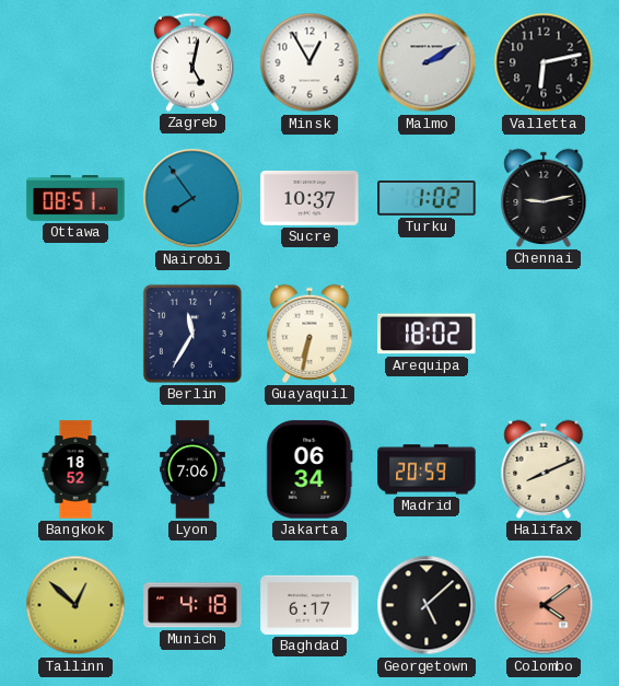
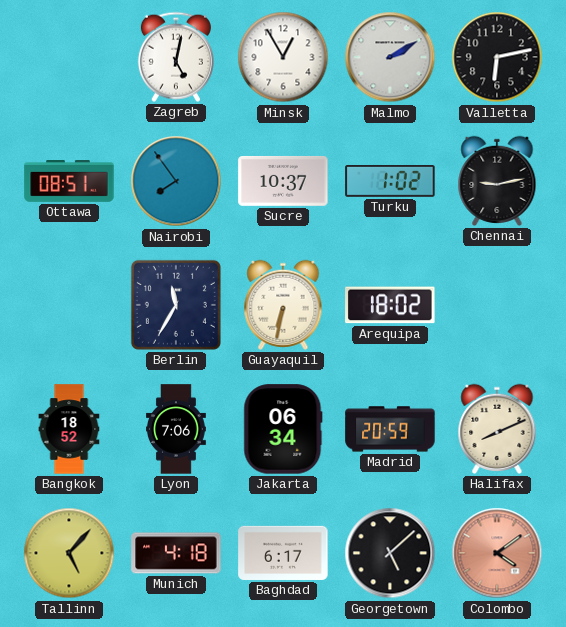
Tallinn: 12:52 -> 5:07 (69, 553)
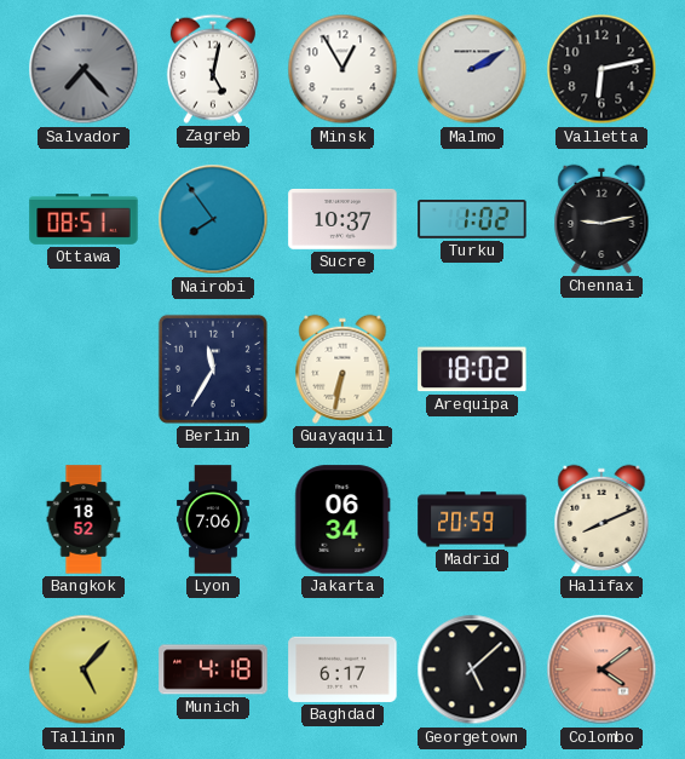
Salvador: none -> 7:23 (84, 69)
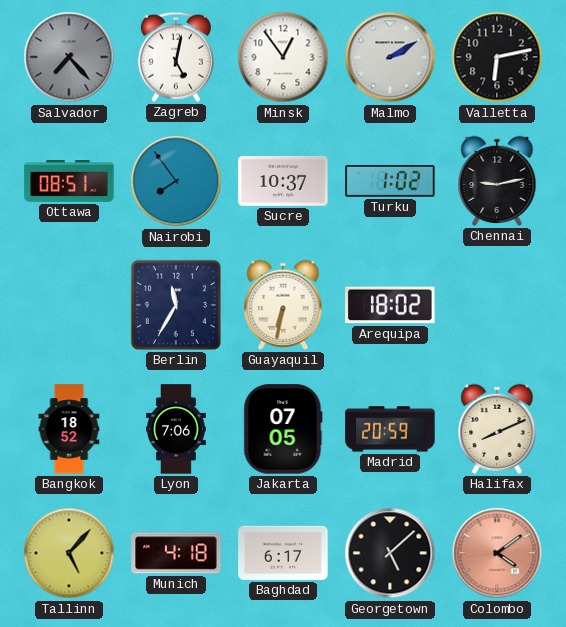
Minsk: 12:55 -> 12:54 (283, 57)
Jakarta: 06:34 -> 07:05 (283, 429)
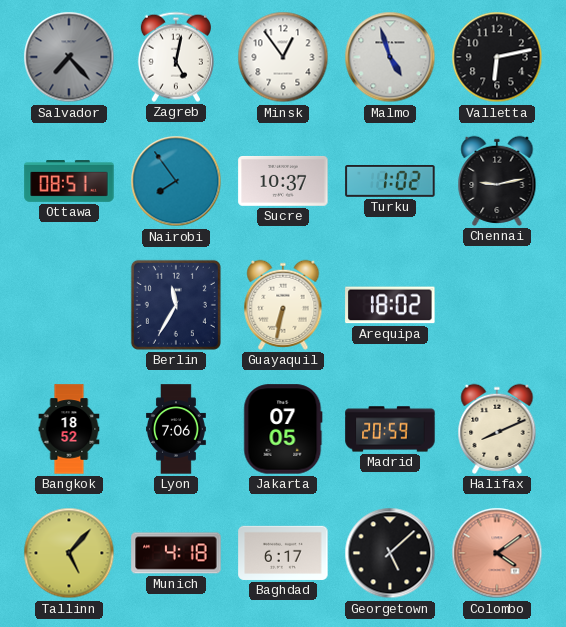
Malmo: 2:10 -> 4:57 (390, 57)
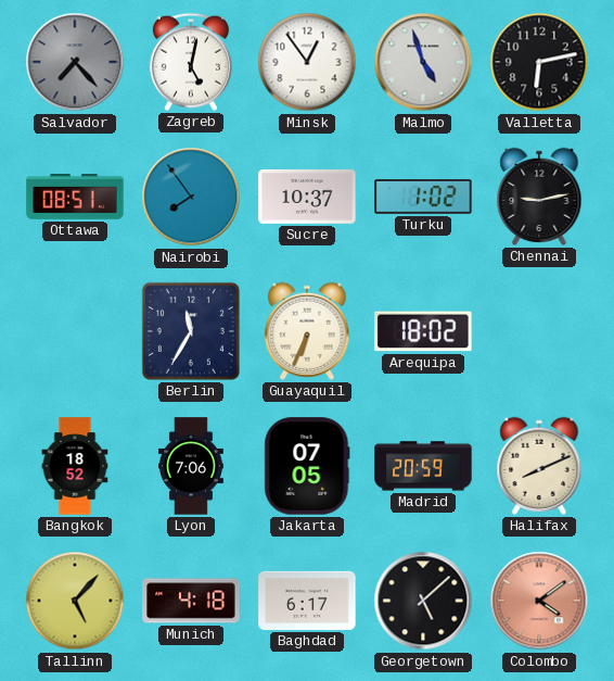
Guayaquil: 6:32 -> 6:34 (307, 331)
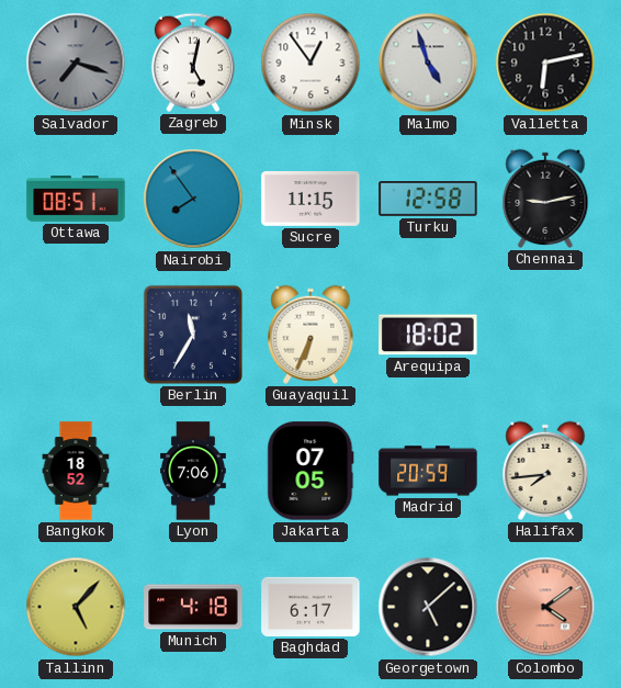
Salvador: 7:23 -> 7:18 (76, 63)
Sucre: 10:37 -> 11:15 (310, 199)
Turku: 1:02 -> 12:58 (428, 200)
Halifax: 8:11 -> 7:44 (545, 471)
